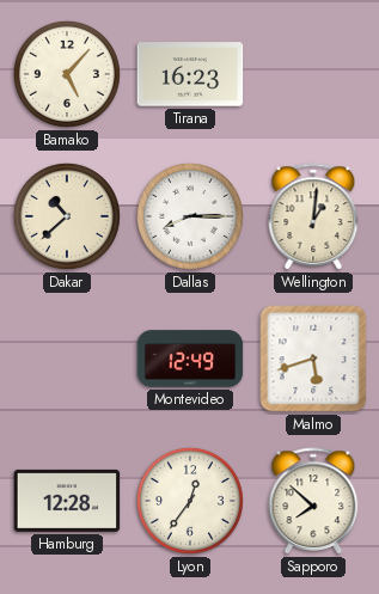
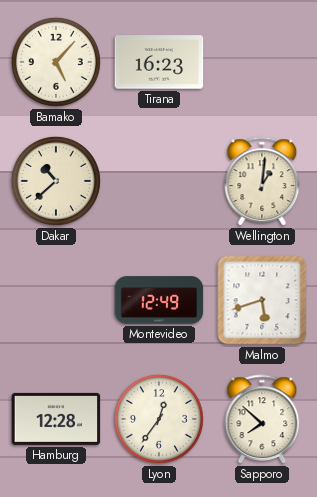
Dallas: 8:15 -> none (190, 216)
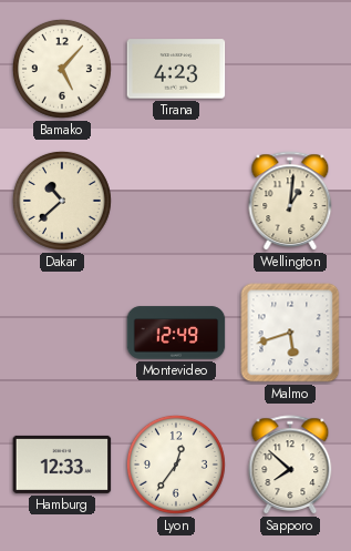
Tirana: 16:23 -> 4:23 (176, 69)
Hamburg: 12:28 -> 12:33 (62, 465)
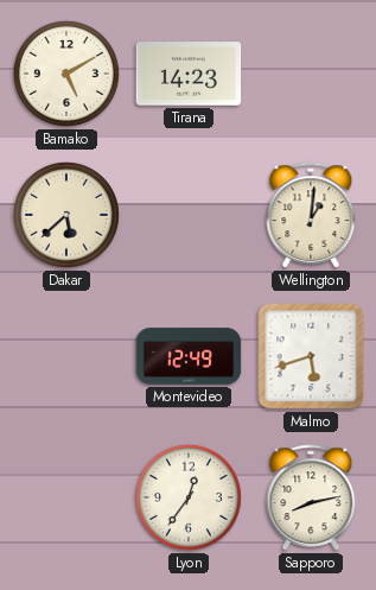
Bamako: 5:07 -> 5:10 (66, 74)
Tirana: 4:23 -> 14:23 (189, 74)
Dakar: 10:38 -> 5:38 (66, 215)
Hamburg: 12:33 -> none (62, 465)
Sapporo: 7:52 -> 8:13 (311, 499)
